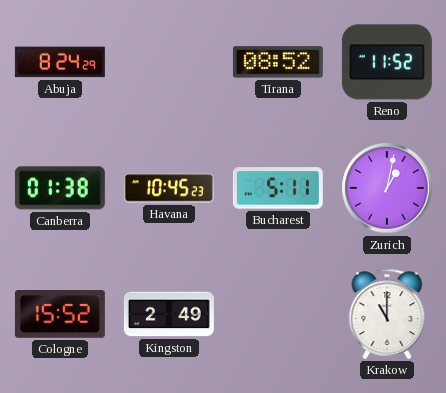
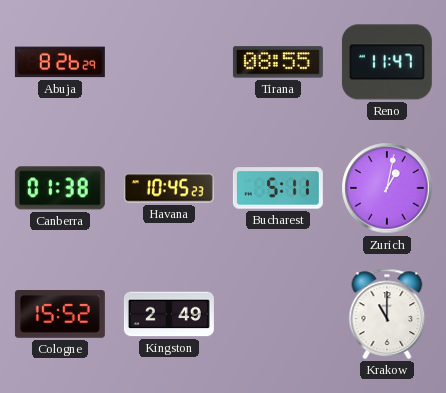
Abuja: 8:24 -> 8:26 (60, 62)
Tirana: 08:52 -> 08:55 (278, 62)
Reno: 11:52 -> 11:47 (387, 62)
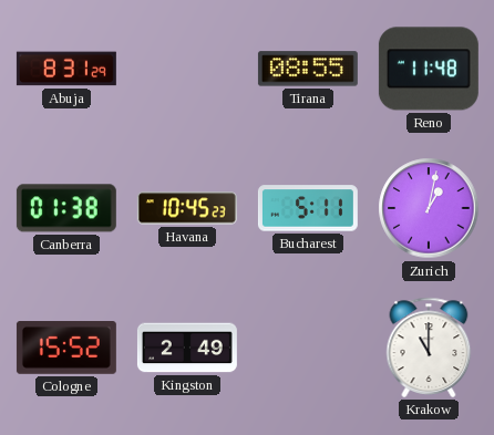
Abuja: 8:26 -> 8:31 (66, 69)
Reno: 11:47 -> 11:48 (429, 69)
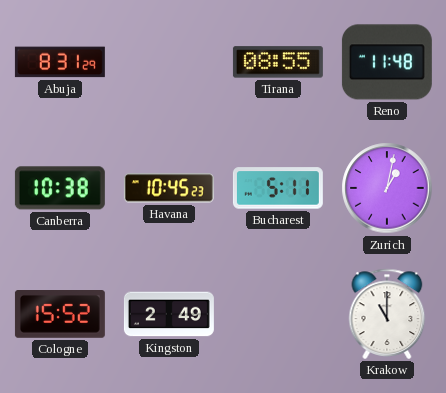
Canberra: 01:38 -> 10:38 (60, 188)
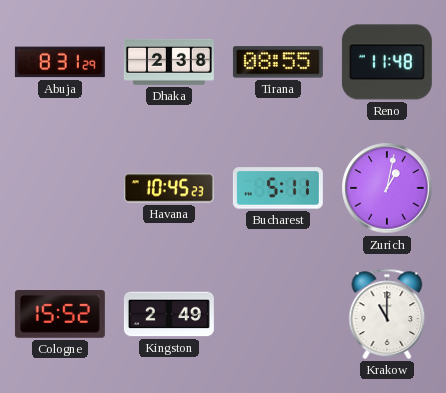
Dhaka: none -> 2:38 (169, 62)
Canberra: 10:38 -> none (60, 188)
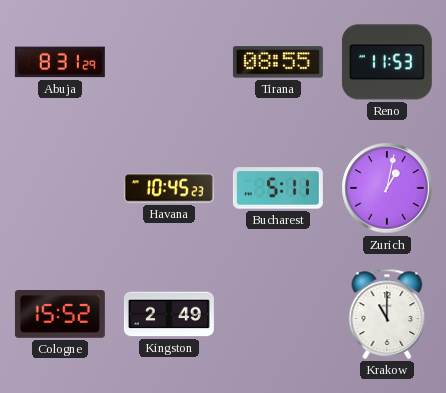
Dhaka: 2:38 -> none (169, 62)
Reno: 11:48 -> 11:53 (387, 62)
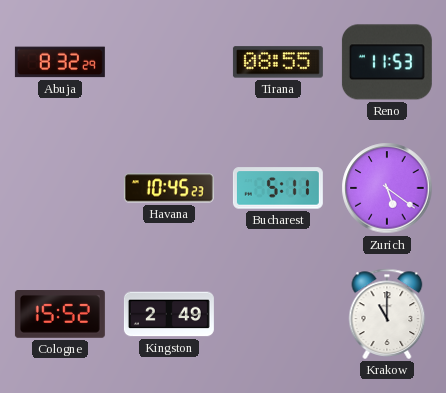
Abuja: 8:31 -> 8:32 (60, 62)
Zurich: 1:02 -> 5:21 (387, 188)
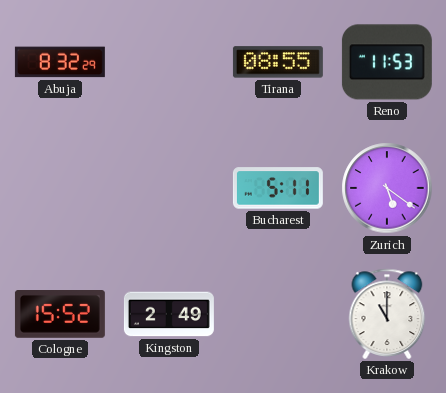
Havana: 10:45 -> none (169, 188)
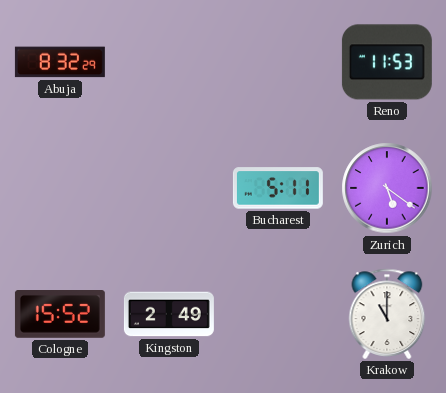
Tirana: 08:55 -> none (278, 62)
